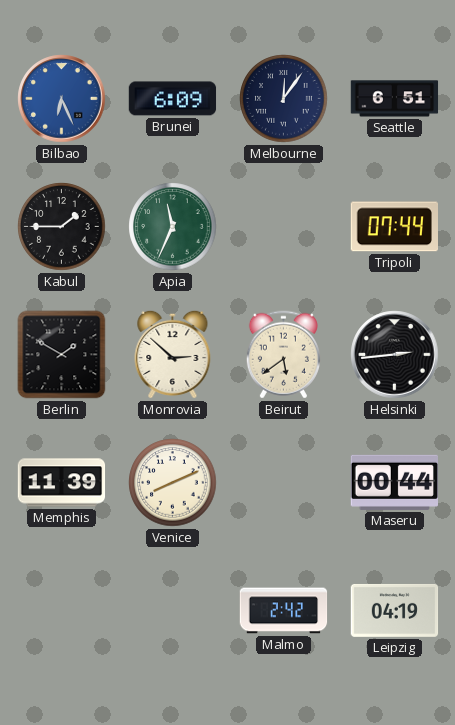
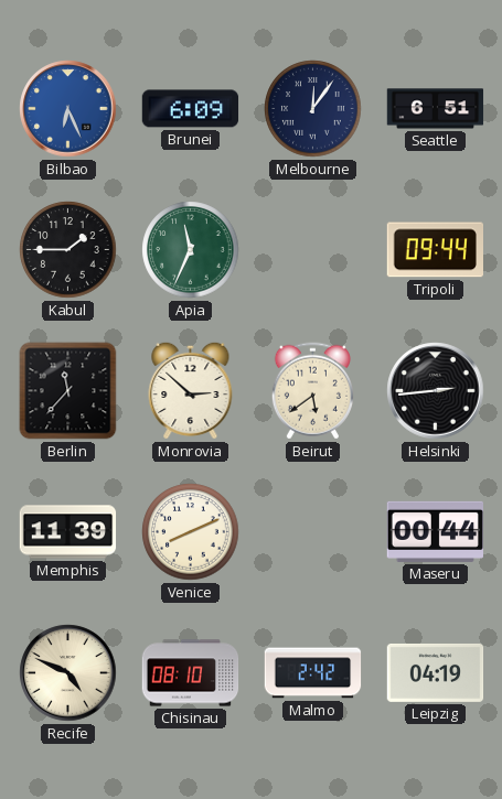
Tripoli: 07:44 -> 09:44 (435, 250)
Berlin: 1:50 -> 11:37 (68, 391)
Recife: none -> 4:49 (68, 673)
Chisinau: none -> 08:10 (191, 673)
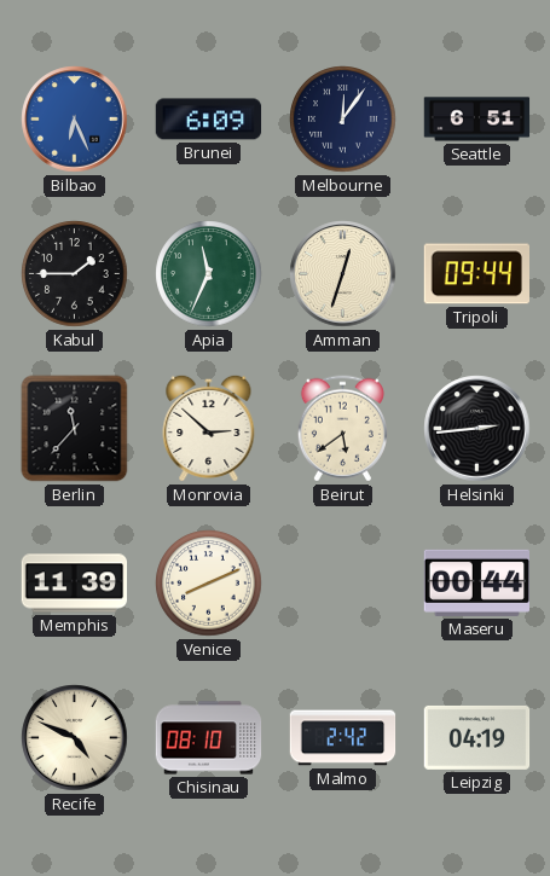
Amman: none -> 12:33 (343, 274)
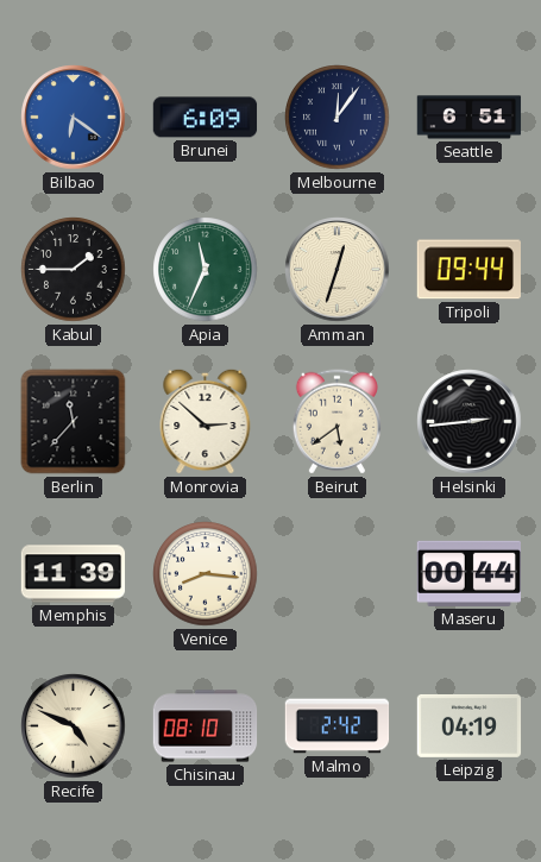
Bilbao: 6:26 -> 6:21 (74, 118)
Venice: 8:11 -> 8:16 (206, 574)
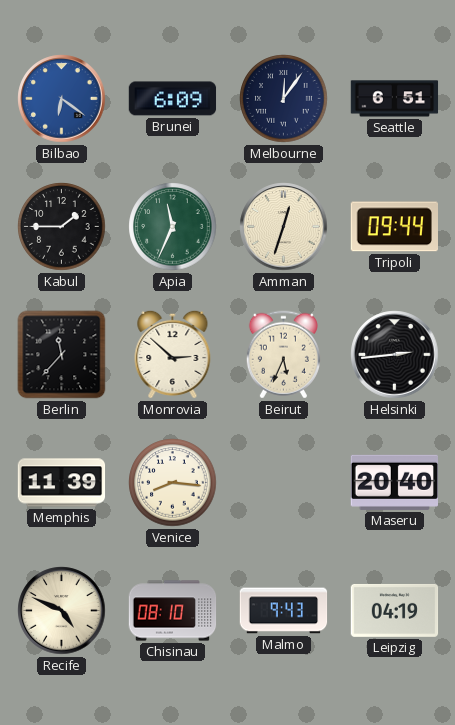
Beirut: 5:39 -> 5:34 (283, 355)
Maseru: 00:44 -> 20:40 (395, 482)
Malmo: 2:42 -> 9:43 (284, 611)
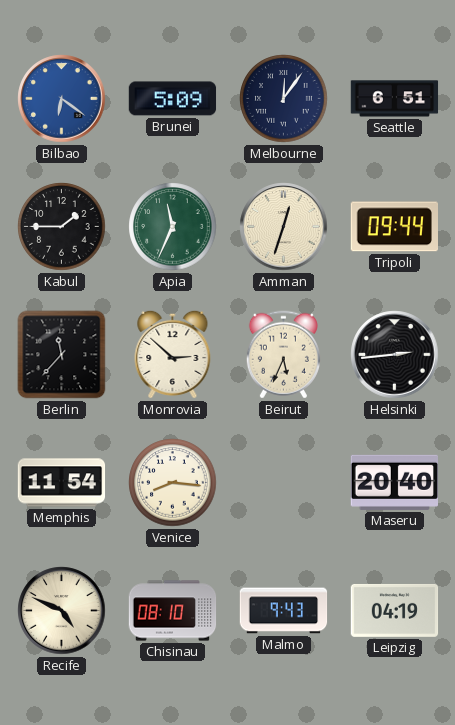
Brunei: 6:09 -> 5:09 (173, 99)
Memphis: 11:39 -> 11:54 (62, 483)
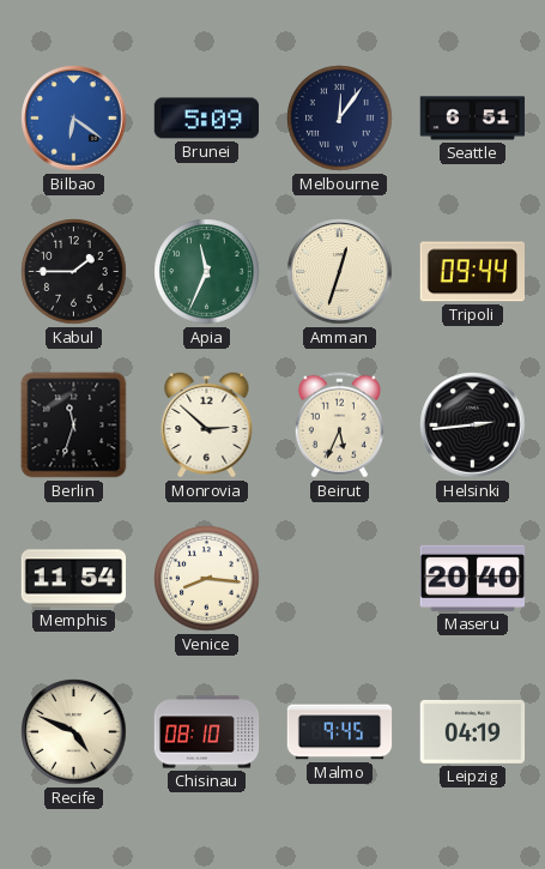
Berlin: 11:37 -> 11:33 (74, 426)
Malmo: 9:43 -> 9:45 (340, 732)
